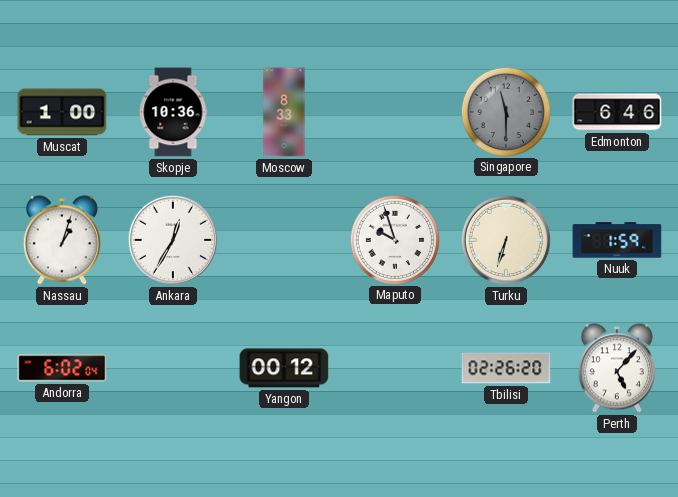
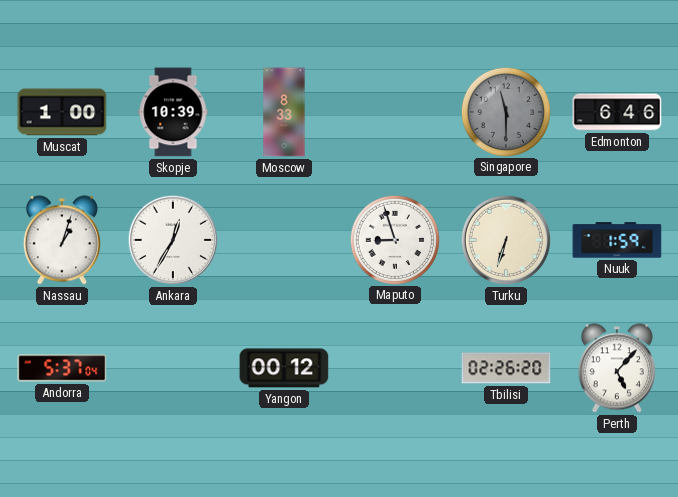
Skopje: 10:36 -> 10:39 (173, 112)
Maputo: 9:57 -> 8:57 (394, 239)
Andorra: 6:02 -> 5:37 (62, 368)
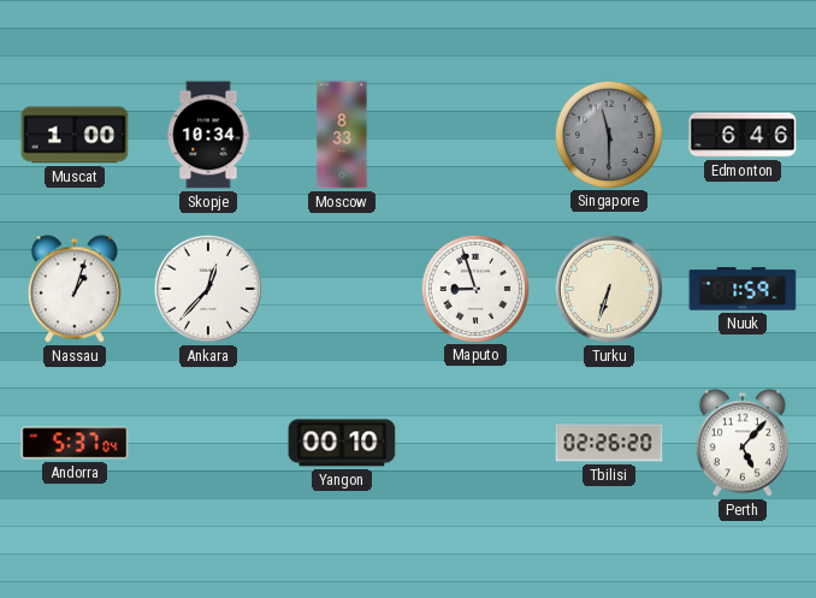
Skopje: 10:39 -> 10:34 (208, 135)
Ankara: 12:35 -> 12:37 (208, 289)
Yangon: 00:12 -> 00:10 (342, 443)
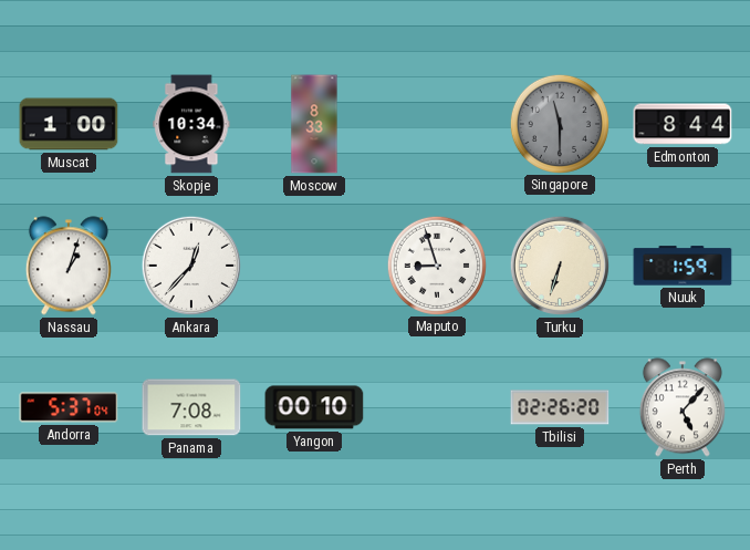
Edmonton: 6:46 -> 8:44 (683, 124)
Panama: none -> 7:08 (191, 407)
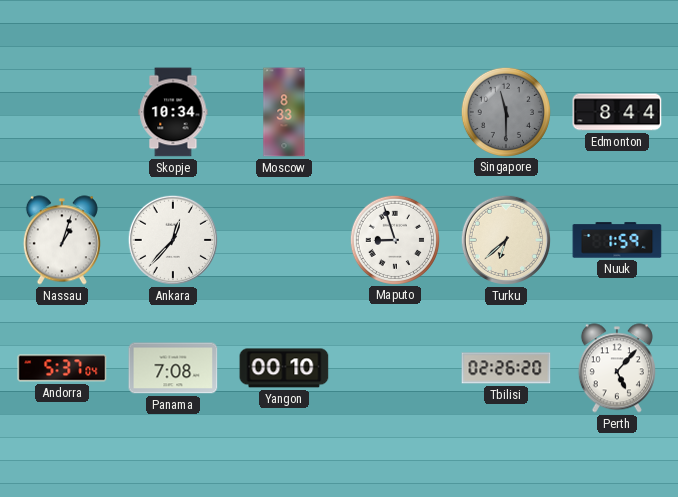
Muscat: 1:00 -> none (69, 124)
Turku: 6:33 -> 6:38 (506, 240)
